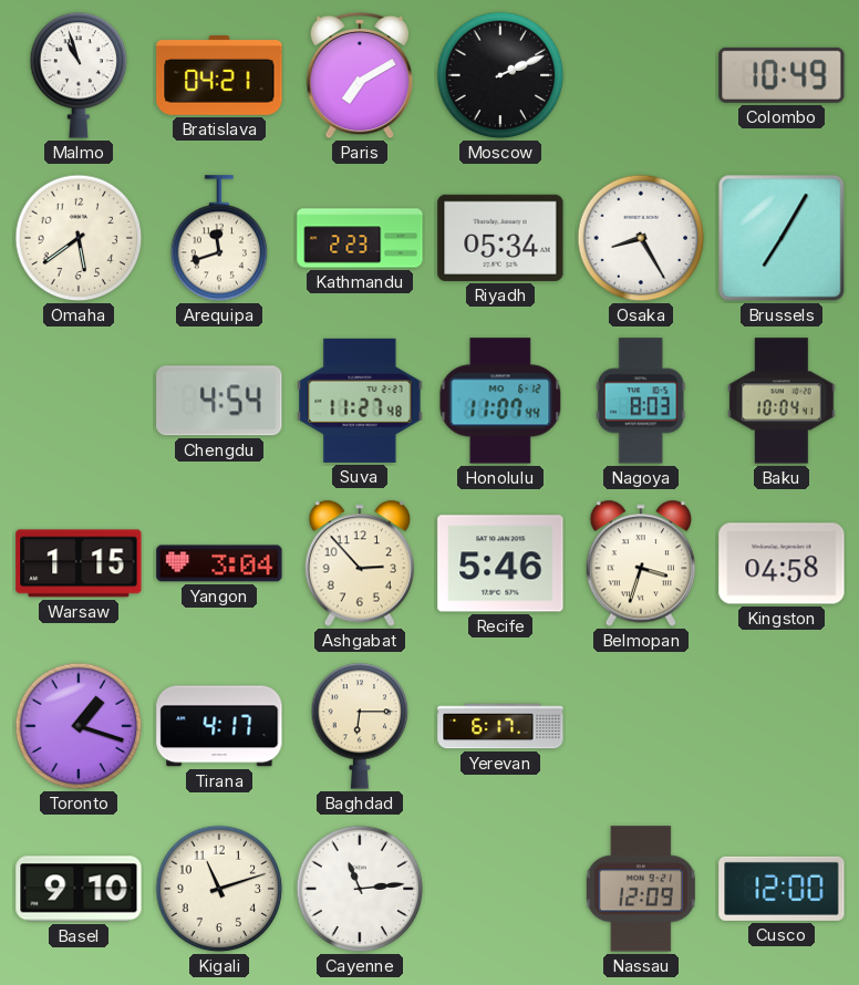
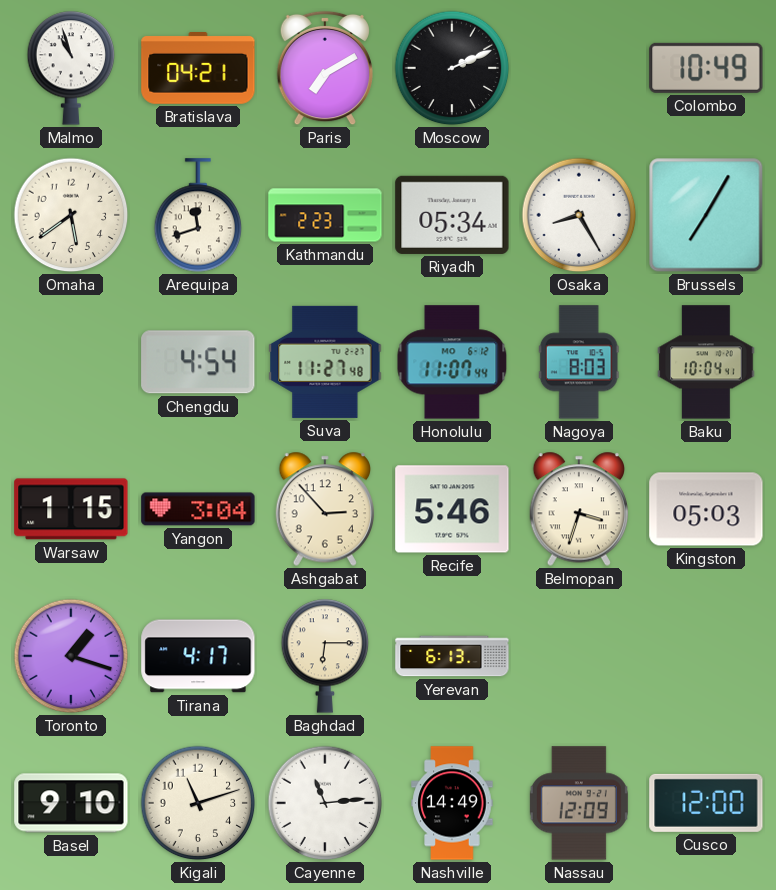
Kingston: 04:58 -> 05:03 (706, 509)
Yerevan: 6:17 -> 6:13 (452, 656)
Nashville: none -> 14:49 (452, 803)
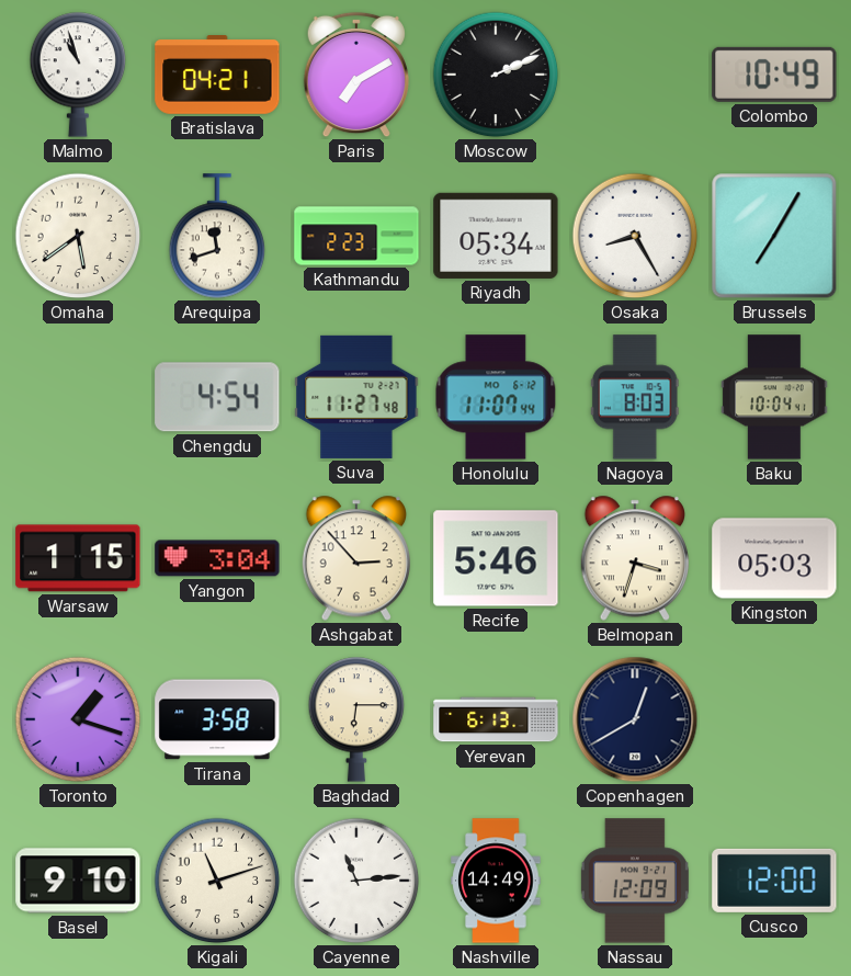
Tirana: 4:17 -> 3:58 (217, 719)
Copenhagen: none -> 12:40 (635, 719)
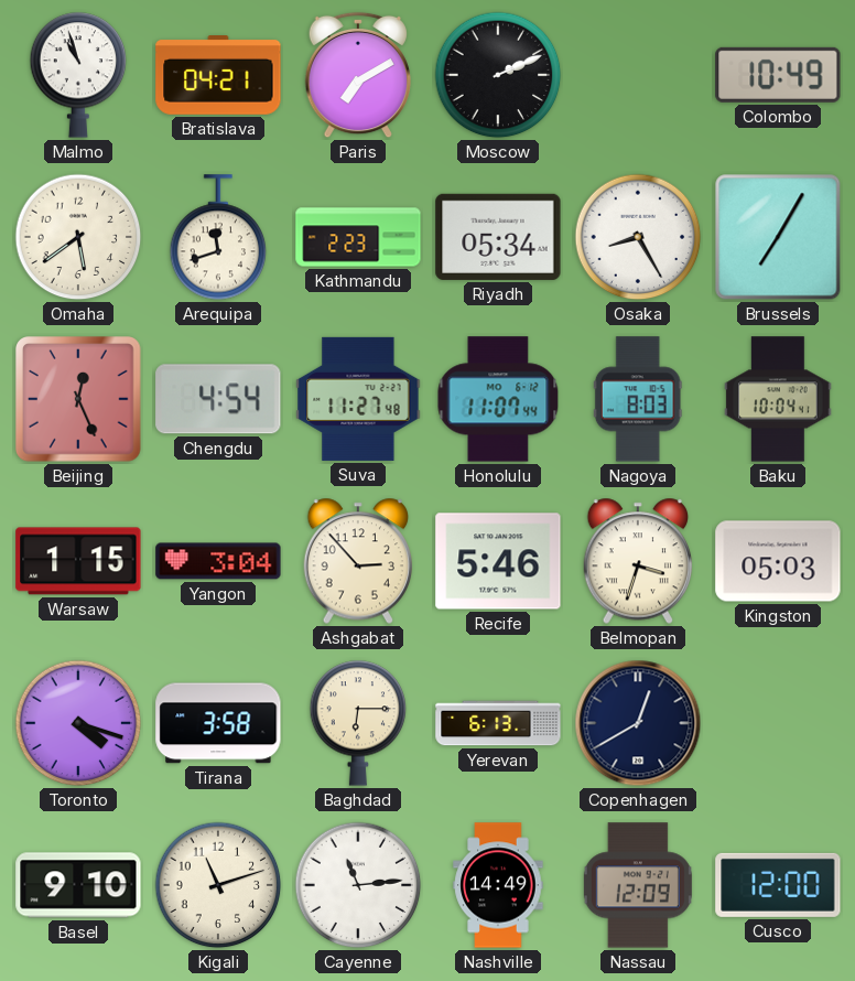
Beijing: none -> 12:26 (79, 400)
Toronto: 1:18 -> 4:18 (78, 723)
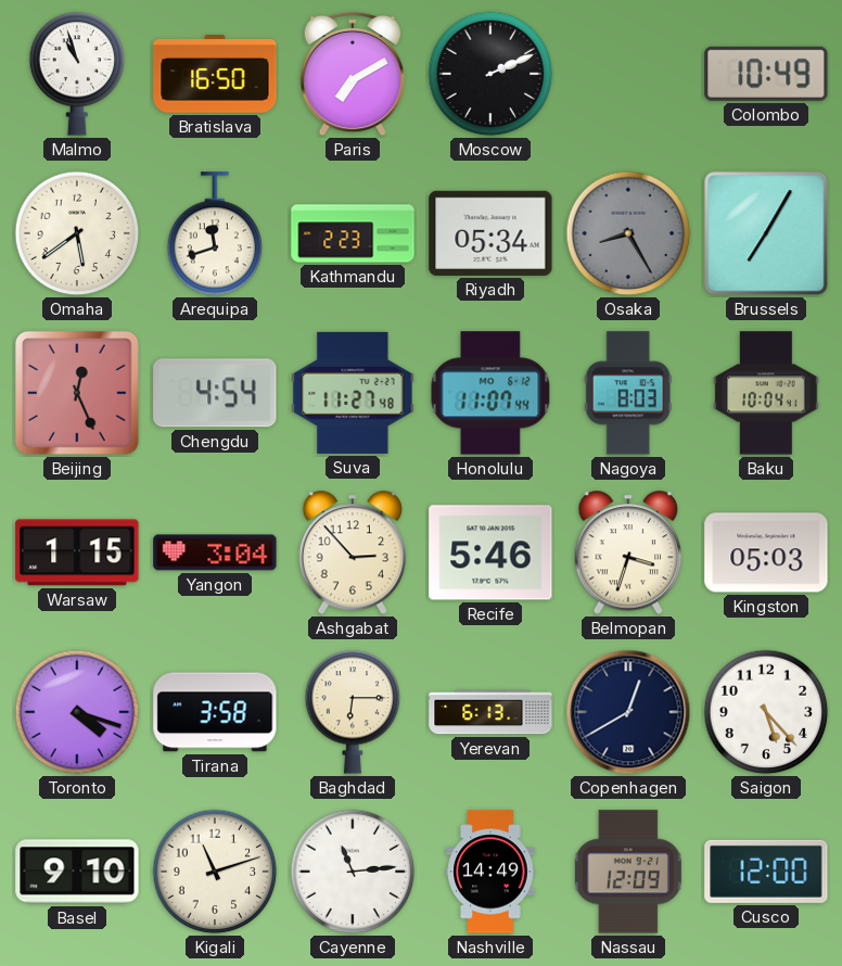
Bratislava: 04:21 -> 16:50 (215, 75)
Osaka dial: white -> grey (628, 233)
Saigon: none -> 5:23 (766, 712)
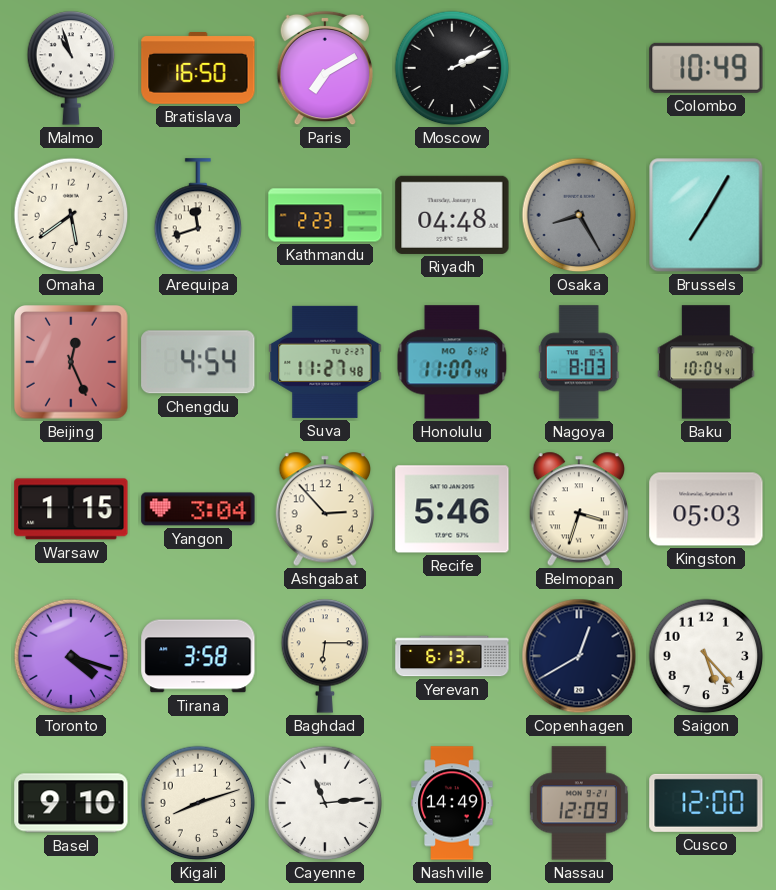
Riyadh: 05:34 -> 04:48 (452, 215)
Kigali: 11:12 -> 8:12 (198, 803)
